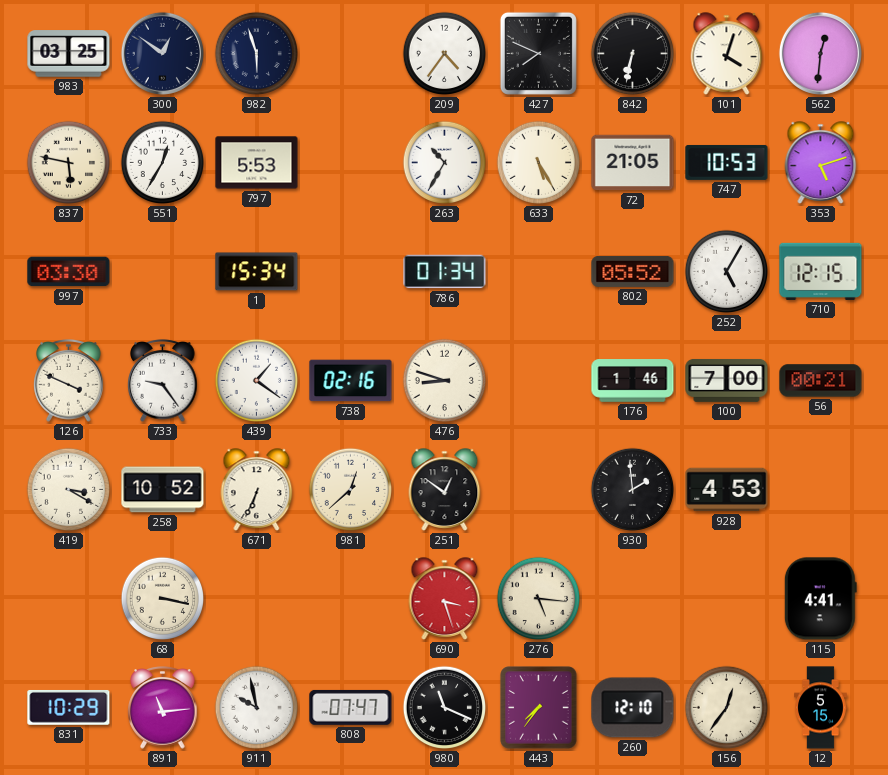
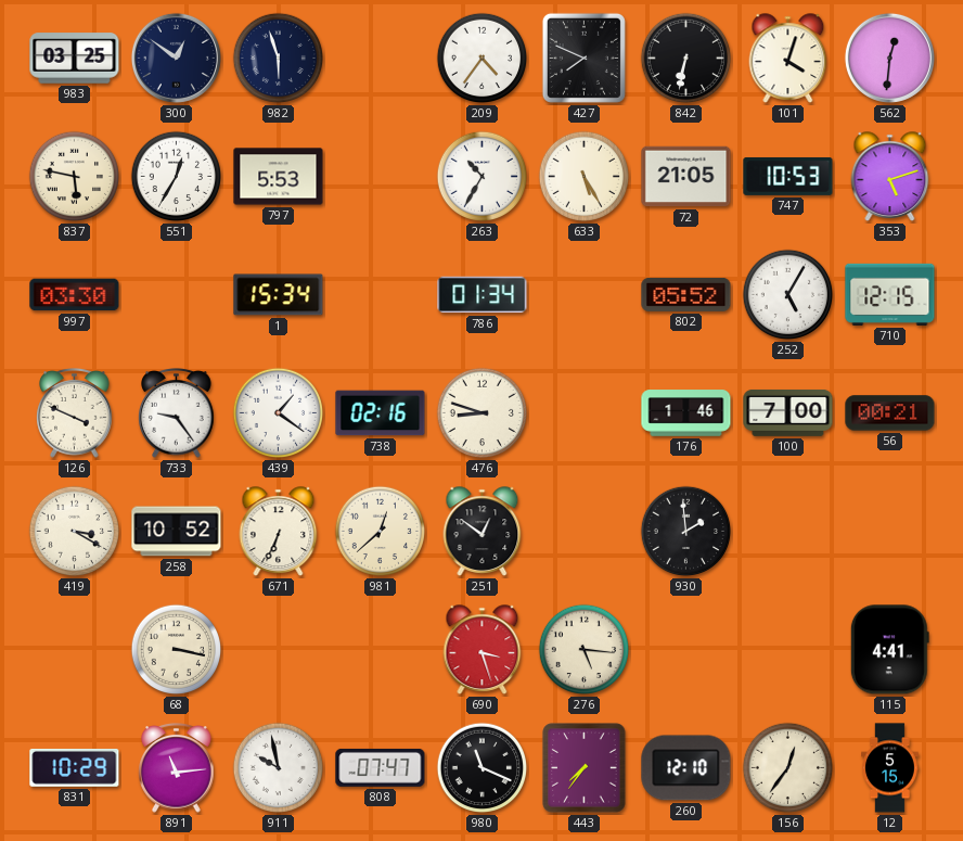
928: 4:53 -> none (727, 490)
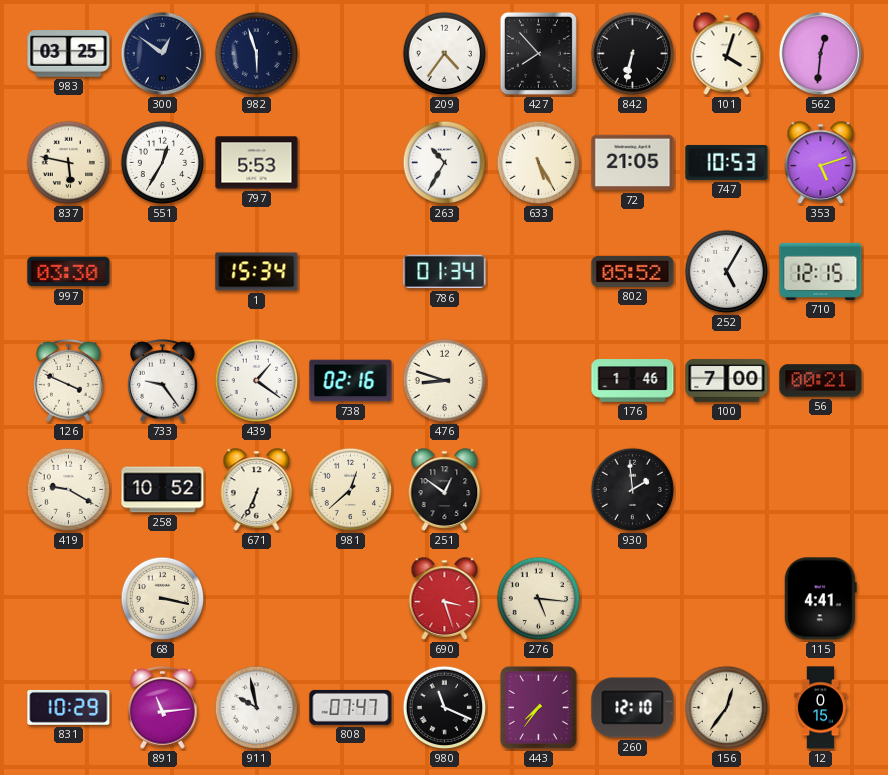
427: 7:49 -> 7:53 (538, 53)
419: 3:20 -> 9:20 (69, 490)
12: 5:15 -> 0:15 (821, 708)
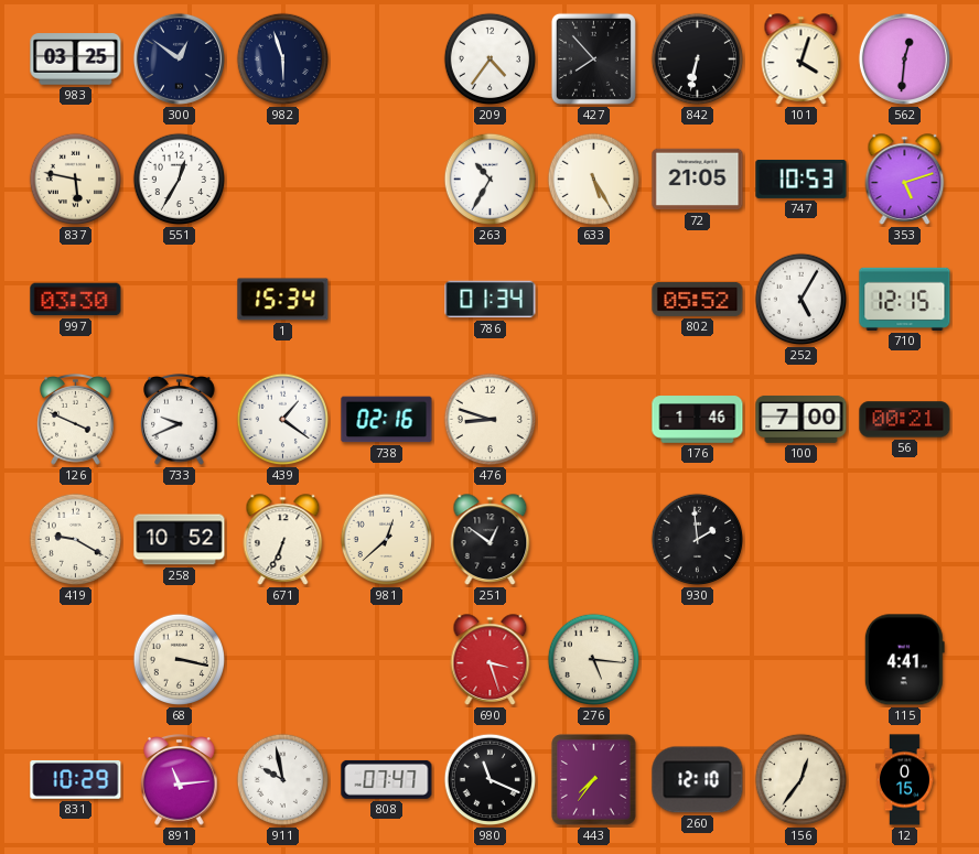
797: 5:53 -> none (257, 163)
733: 9:24 -> 9:41 (180, 420)
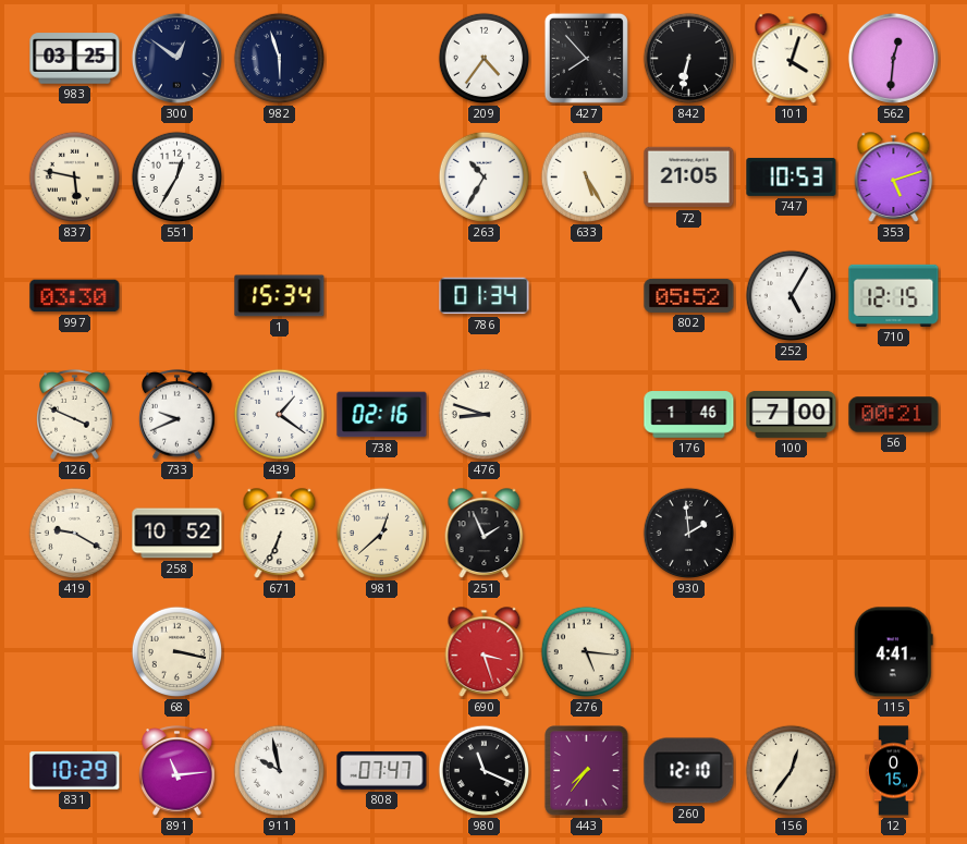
251: 12:51 -> 1:56 (485, 534)
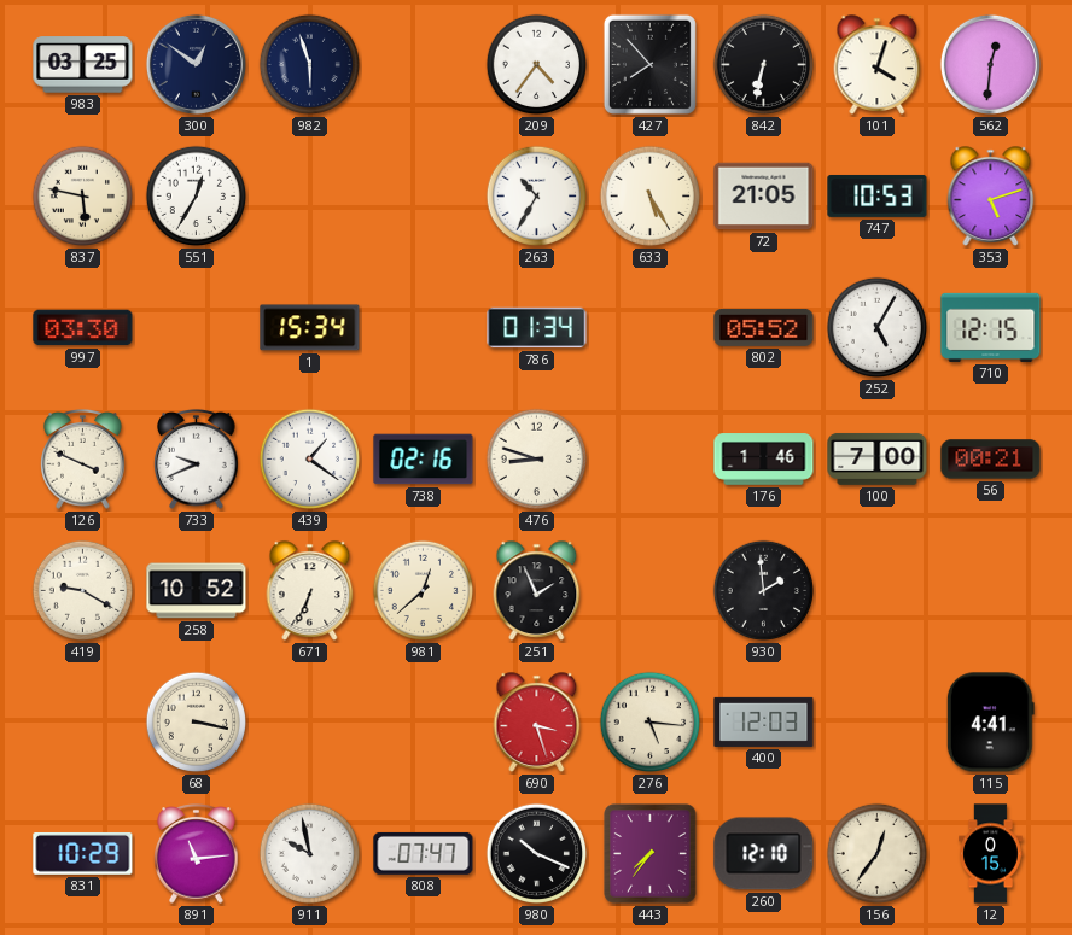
400: none -> 12:03 (764, 721)
980: 11:19 -> 10:19 (537, 854)
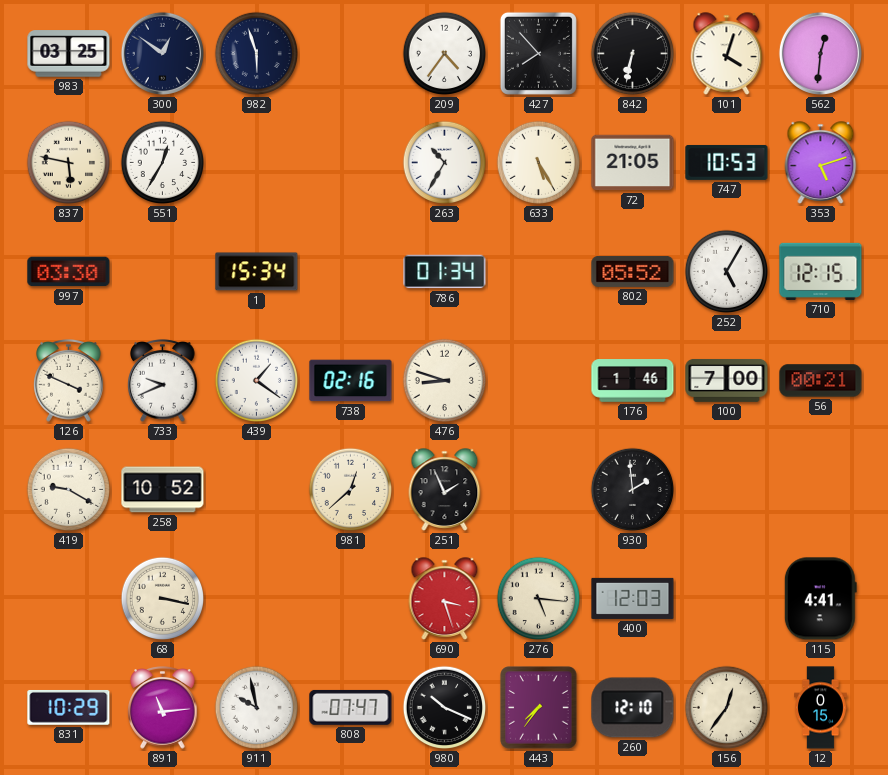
671: 6:34 -> none (310, 591)
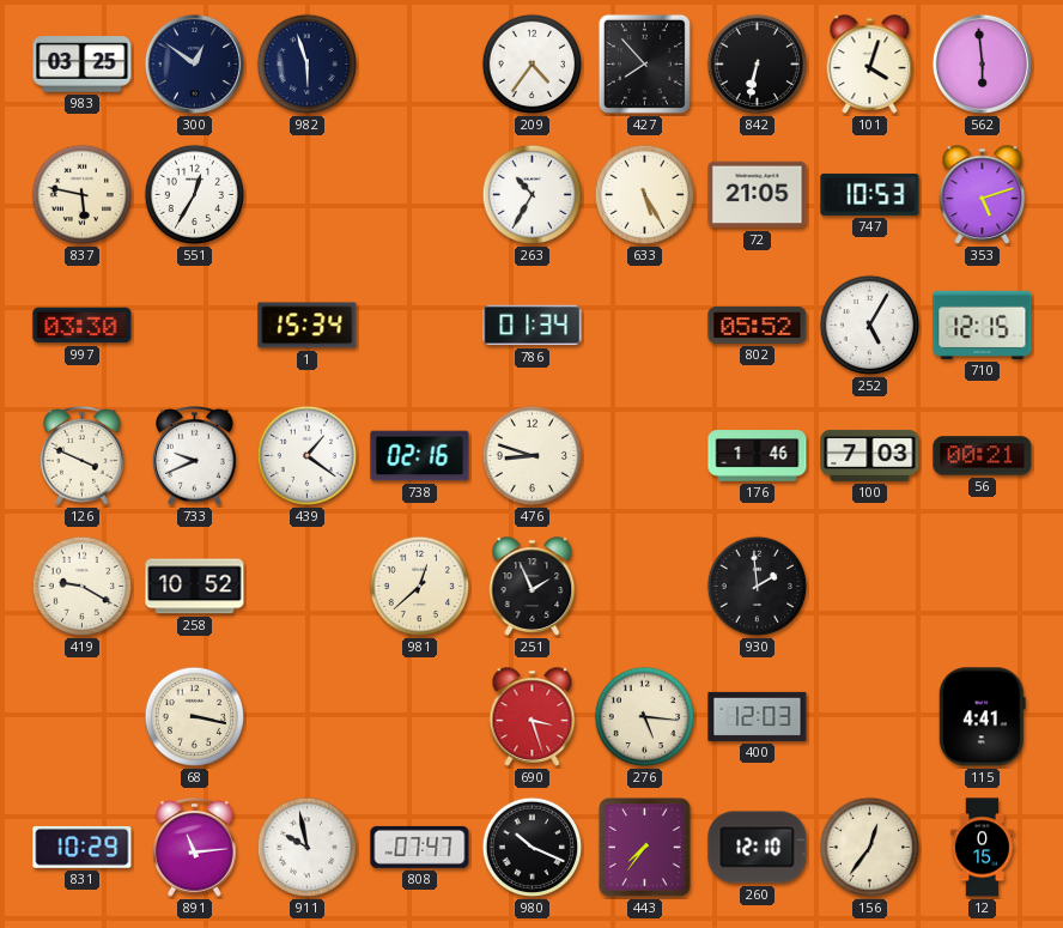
562: 12:31 -> 5:59 (982, 63)
100: 7:00 -> 7:03 (870, 455)
